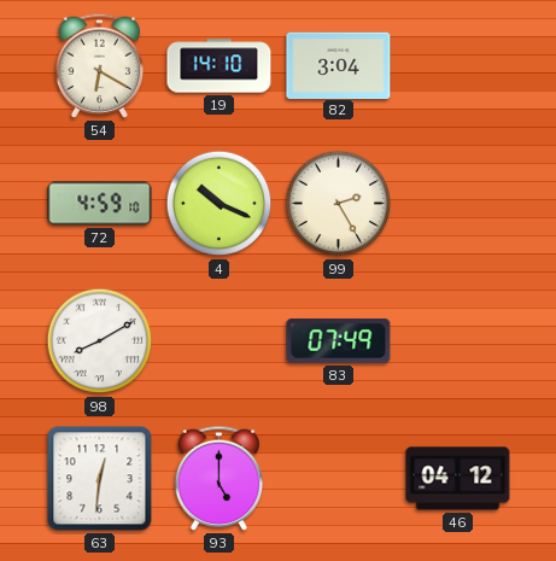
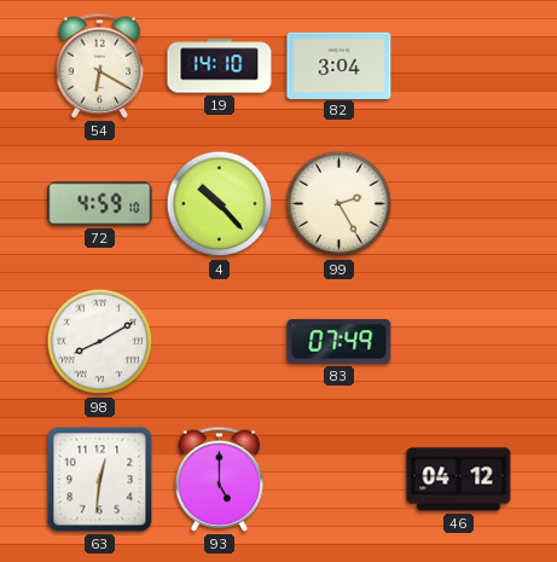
4: 10:19 -> 10:23 (220, 204)
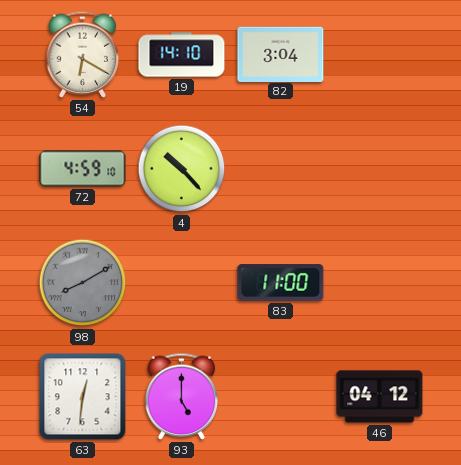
99: 2:25 -> none (340, 204)
98 dial: white -> grey (83, 283)
83: 07:49 -> 11:00 (281, 283)
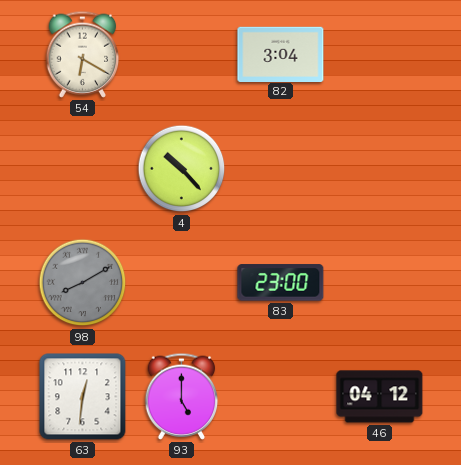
19: 14:10 -> none (182, 55)
72: 4:59 -> none (83, 169)
83: 11:00 -> 23:00 (281, 283)
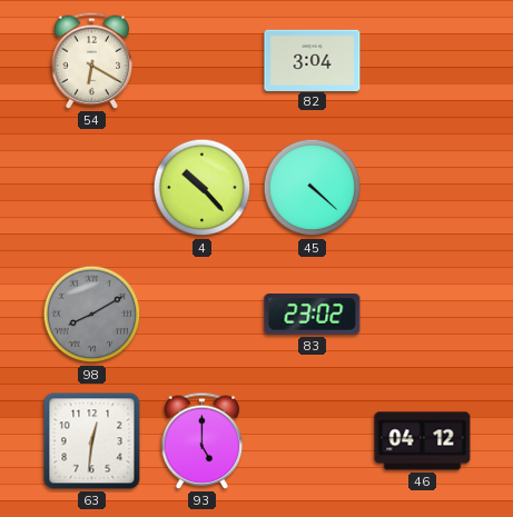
45: none -> 4:22 (313, 188)
83: 23:00 -> 23:02 (313, 315)
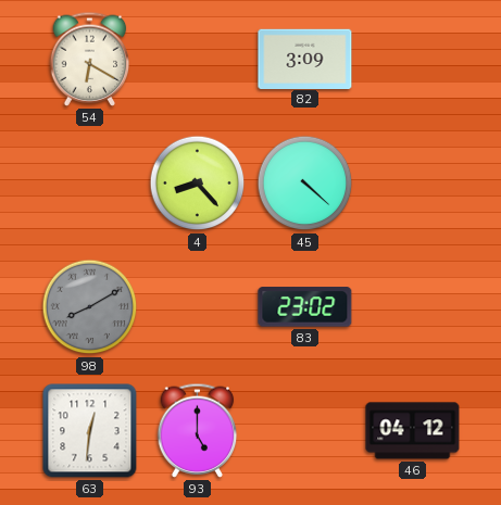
82: 3:04 -> 3:09 (305, 59)
4: 10:23 -> 8:23 (198, 184)
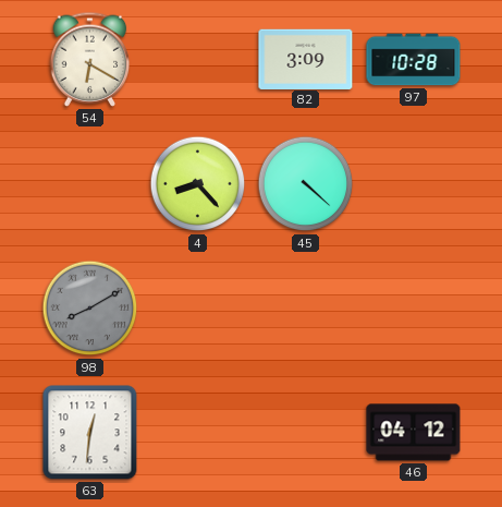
97: none -> 10:28 (414, 60)
83: 23:02 -> none (305, 307)
93: 5:00 -> none (198, 430)
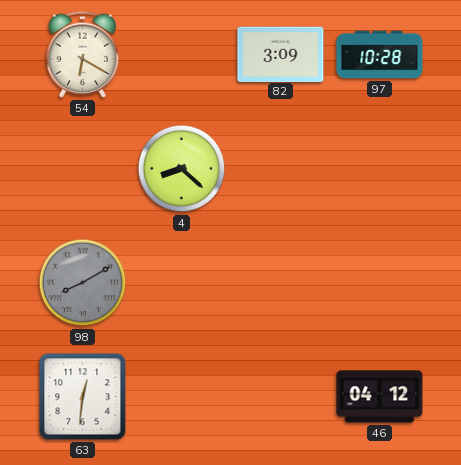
4: 8:23 -> 8:22 (182, 169)
45: 4:22 -> none (306, 184)
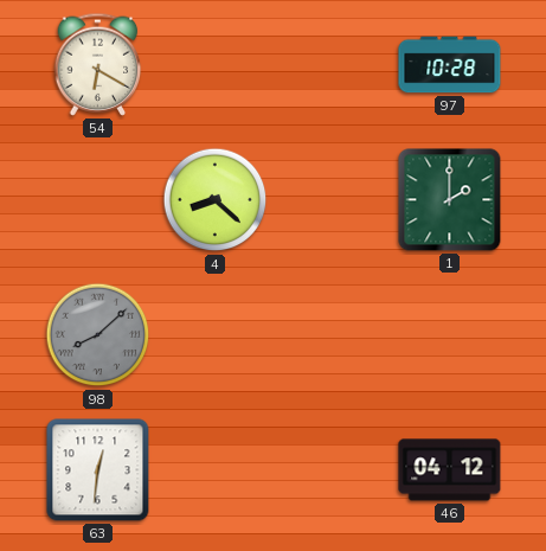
82: 3:09 -> none (281, 54)
1: none -> 2:00 (450, 200)
98: 8:10 -> 8:08 (98, 335)
